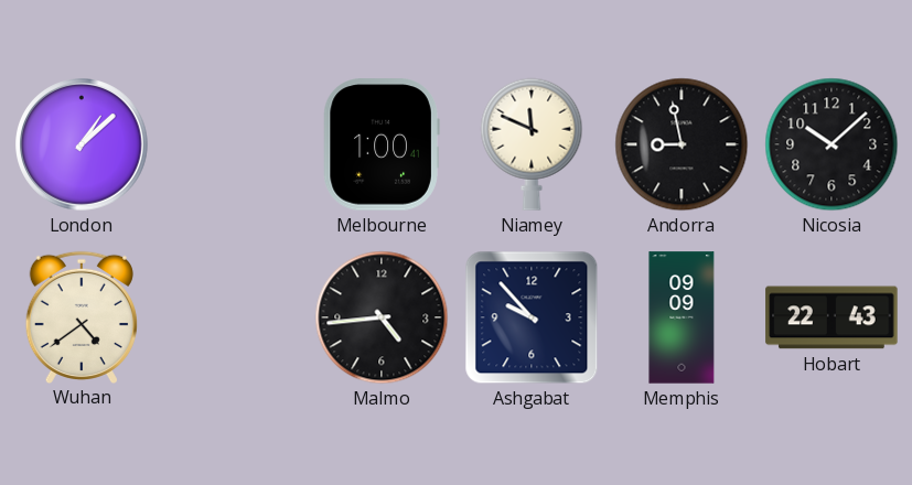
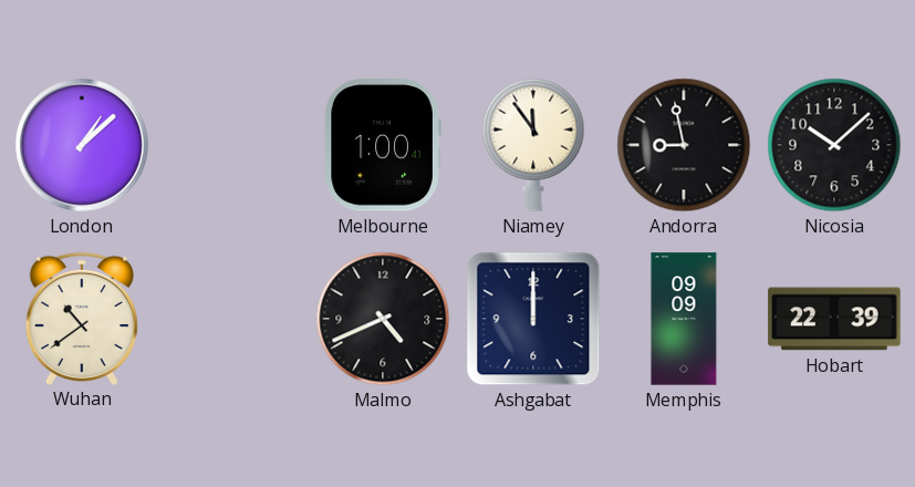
Niamey: 11:49 -> 11:54 (533, 145)
Wuhan: 4:39 -> 10:39 (82, 318)
Malmo: 4:44 -> 4:41 (383, 319)
Ashgabat: 9:53 -> 12:00 (533, 319)
Hobart: 22:43 -> 22:39 (834, 319)
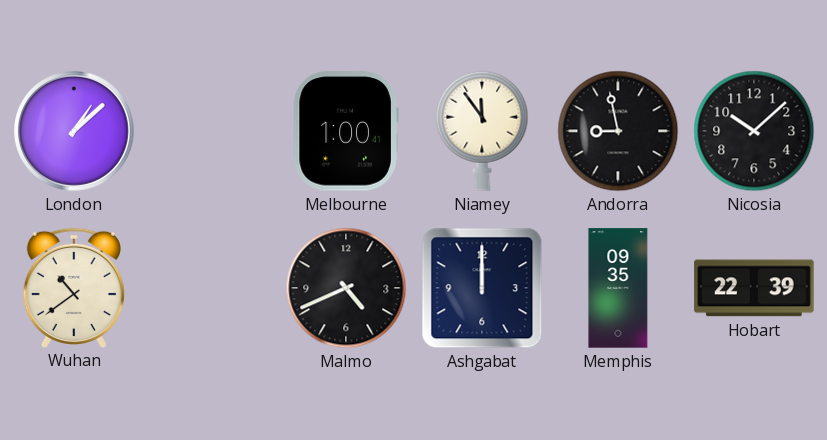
Memphis: 09:09 -> 09:35 (618, 288)
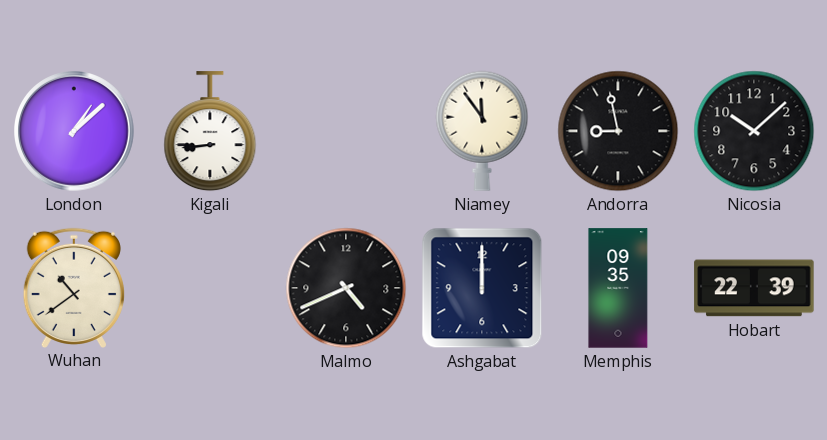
Kigali: none -> 8:44 (210, 132)
Melbourne: 1:00 -> none (346, 131)
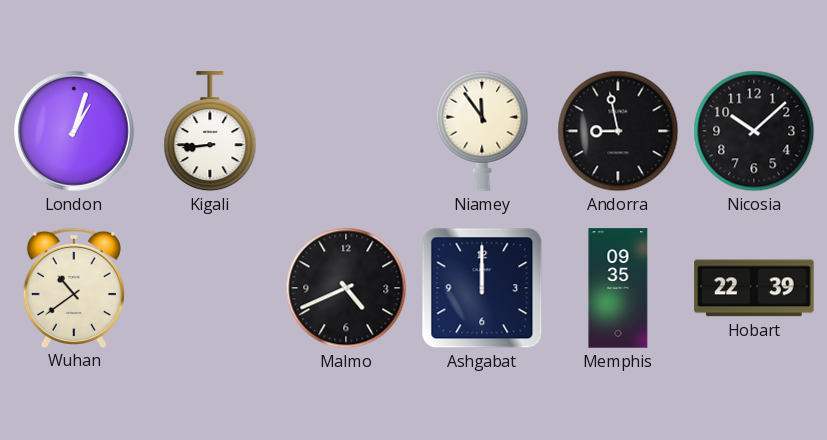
London: 1:08 -> 1:03 (75, 132)
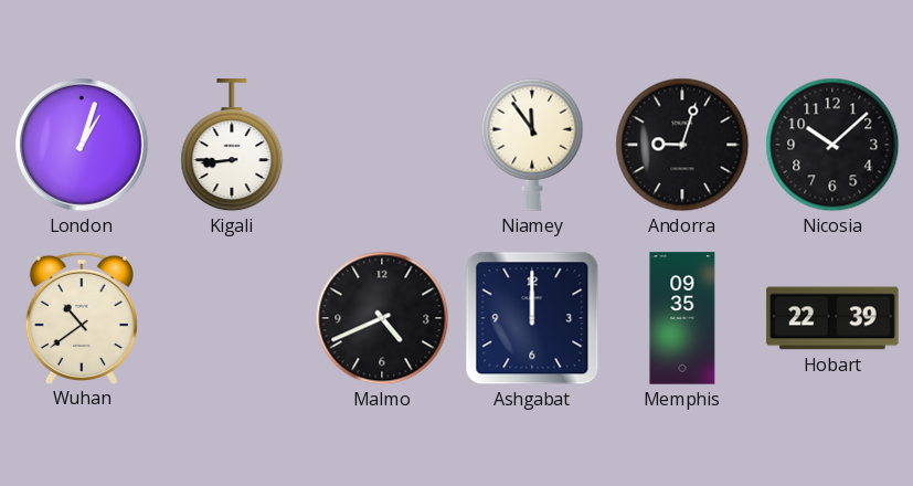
Andorra: 8:58 -> 9:03 (682, 145)
